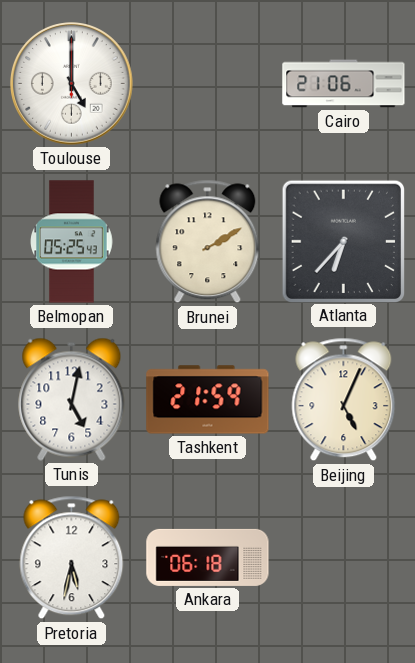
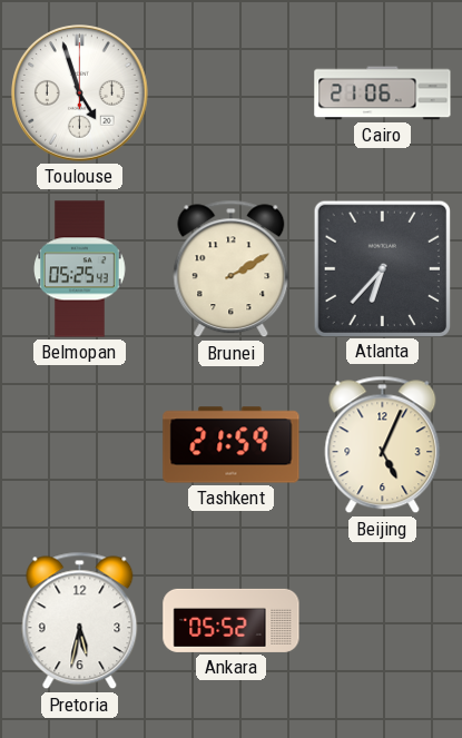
Toulouse: 5:00 -> 4:57 (80, 94)
Tunis: 5:02 -> none (72, 399)
Ankara: 06:18 -> 05:52 (232, 620)
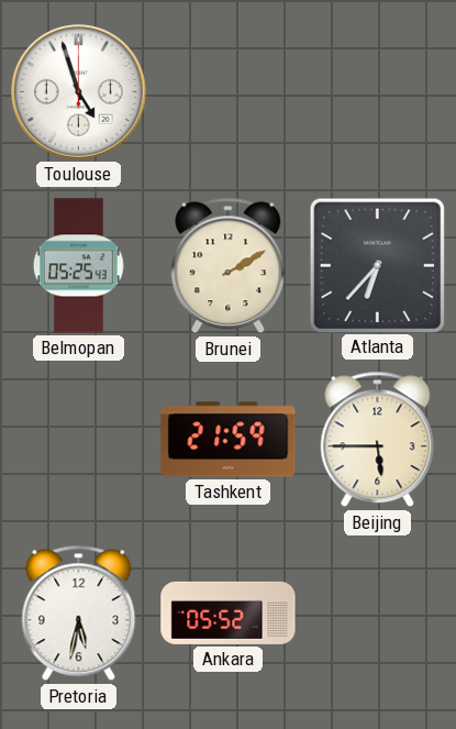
Cairo: 21:06 -> none (383, 94)
Beijing: 5:04 -> 5:45 (378, 440)
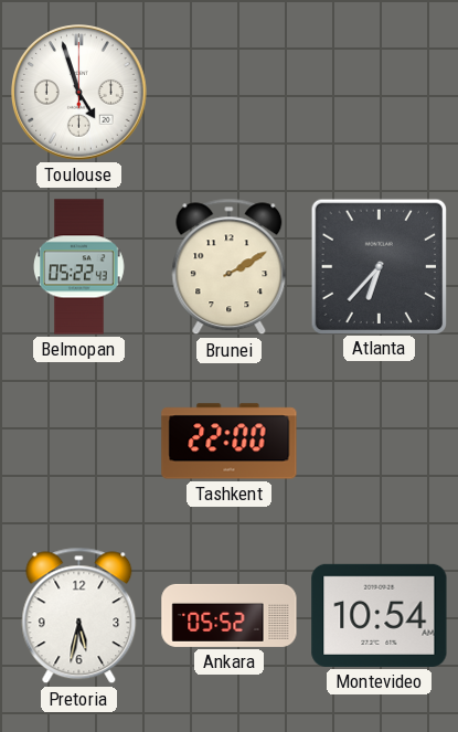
Belmopan: 05:25 -> 05:22 (79, 267)
Tashkent: 21:59 -> 22:00 (230, 442)
Beijing: 5:45 -> none (378, 440)
Montevideo: none -> 10:54 (380, 615)
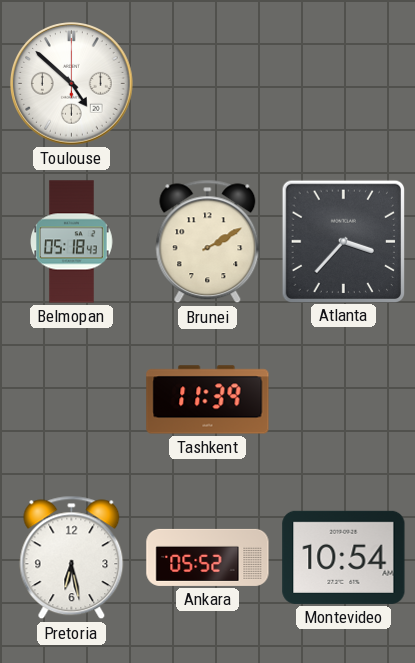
Toulouse: 4:57 -> 4:52 (72, 84)
Belmopan: 05:22 -> 05:18 (72, 242)
Atlanta: 6:37 -> 3:37 (343, 241)
Tashkent: 22:00 -> 11:39 (208, 400)
Pretoria: 5:32 -> 6:28 (72, 558)
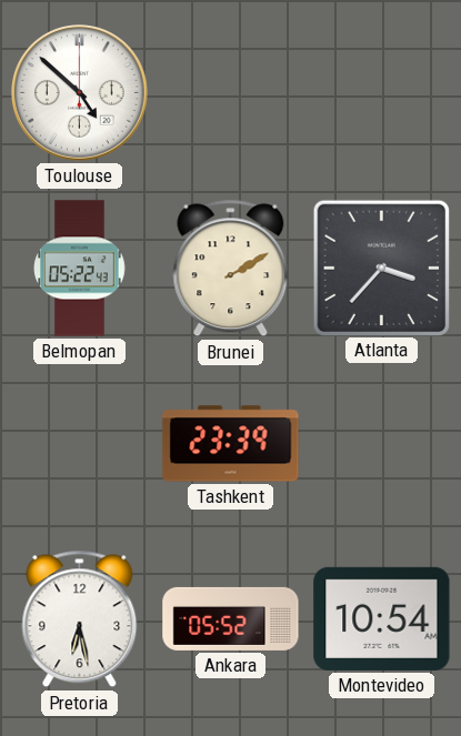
Belmopan: 05:18 -> 05:22 (80, 269)
Tashkent: 11:39 -> 23:39 (231, 444)
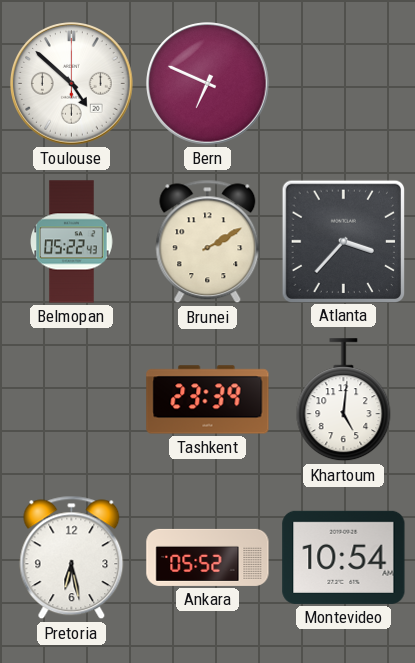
Bern: none -> 6:49 (208, 84)
Khartoum: none -> 5:01 (344, 400)
